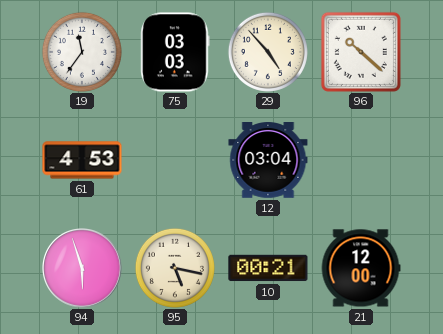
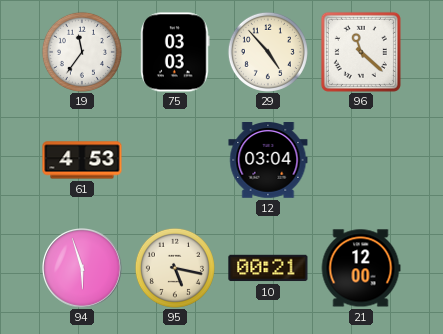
96: 10:22 -> 11:22 (361, 52)
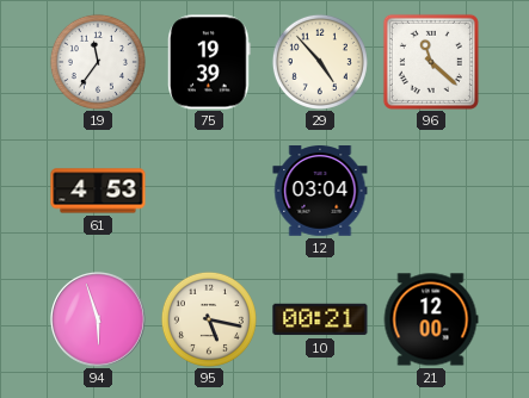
75: 03:03 -> 19:39 (209, 62)
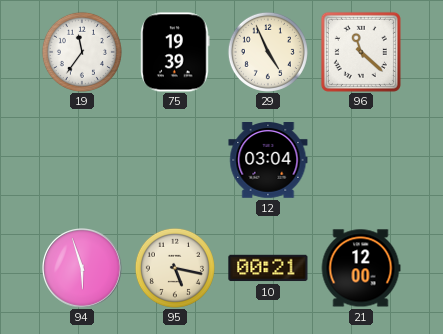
29: 4:53 -> 4:56 (268, 52)
61: 4:53 -> none (98, 191)
